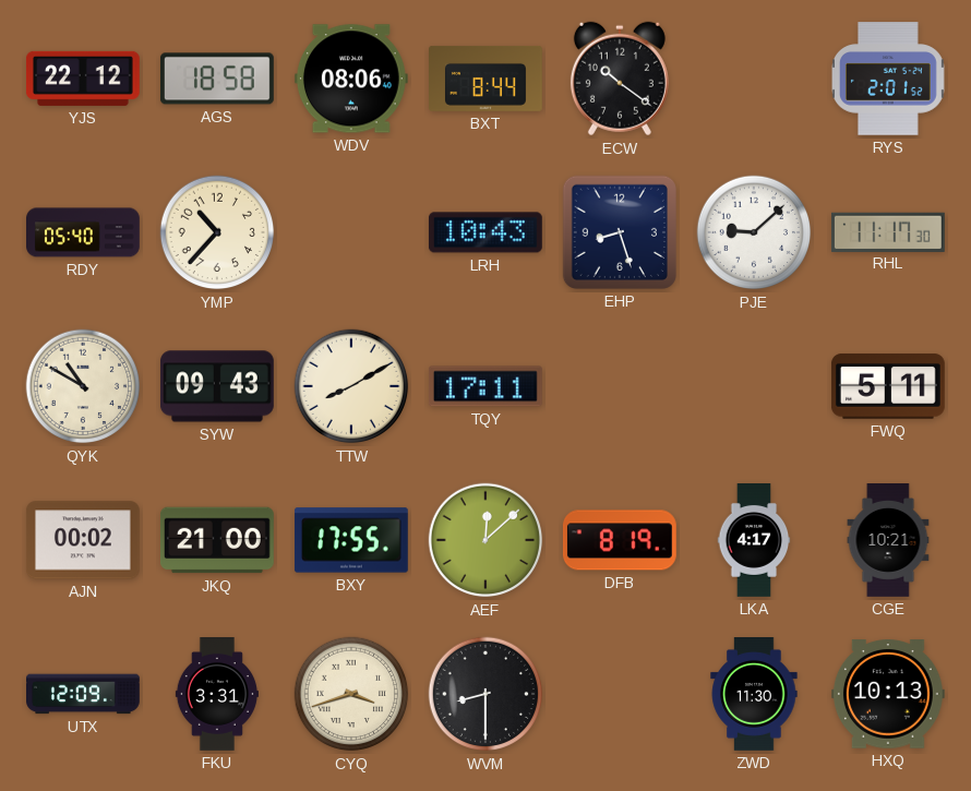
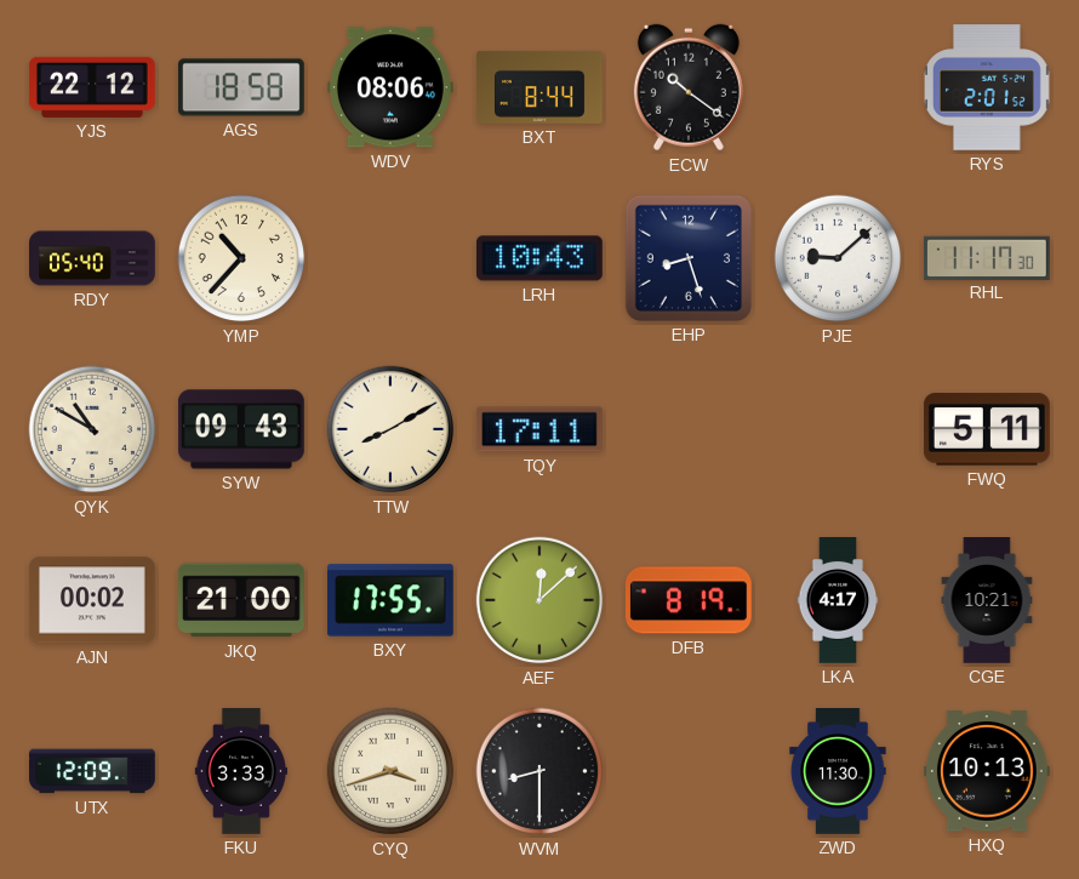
FKU: 3:31 -> 3:33 (241, 772)
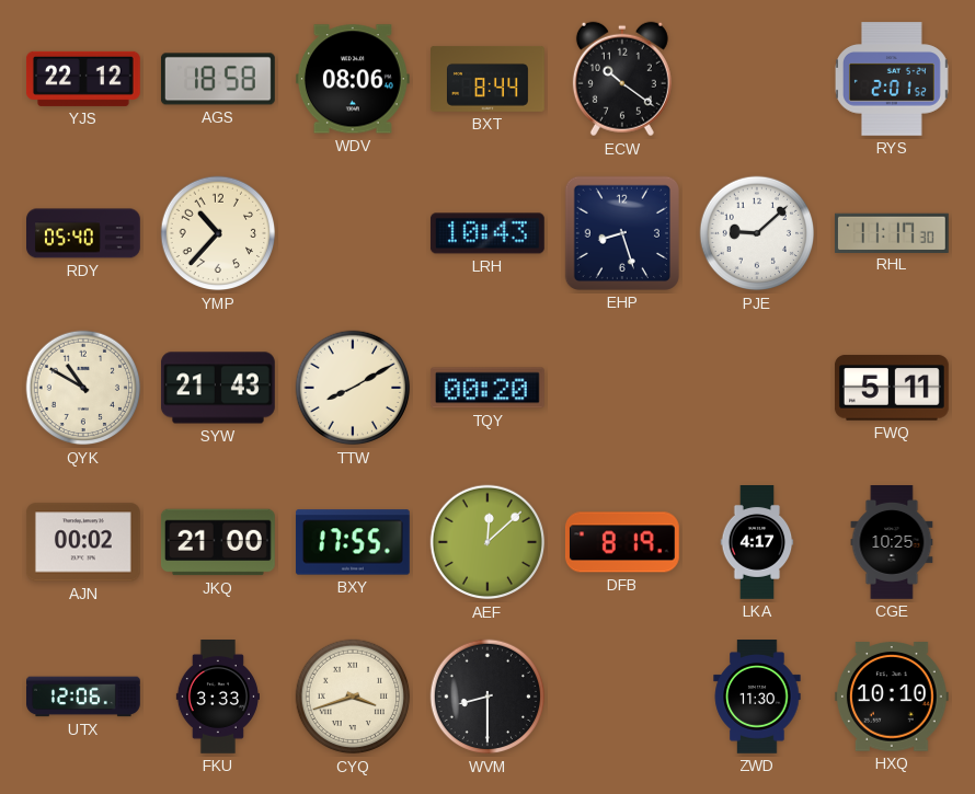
SYW: 09:43 -> 21:43 (218, 388)
TQY: 17:11 -> 00:20 (487, 388)
CGE: 10:21 -> 10:25 (892, 543)
UTX: 12:09 -> 12:06 (84, 697)
HXQ: 10:13 -> 10:10 (892, 697)
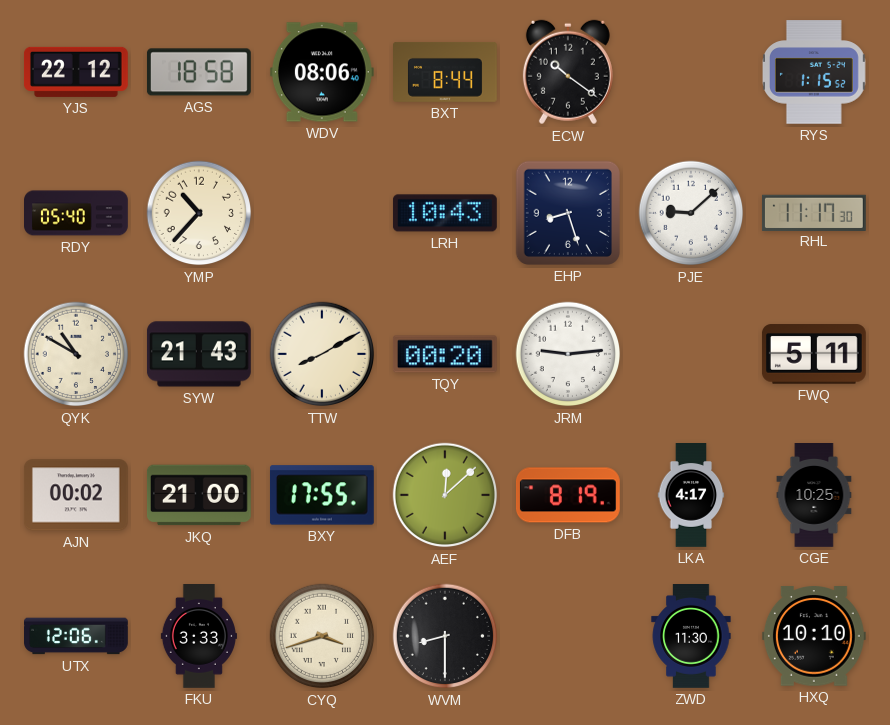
RYS: 2:01 -> 1:15 (814, 72)
JRM: none -> 9:14 (568, 354)
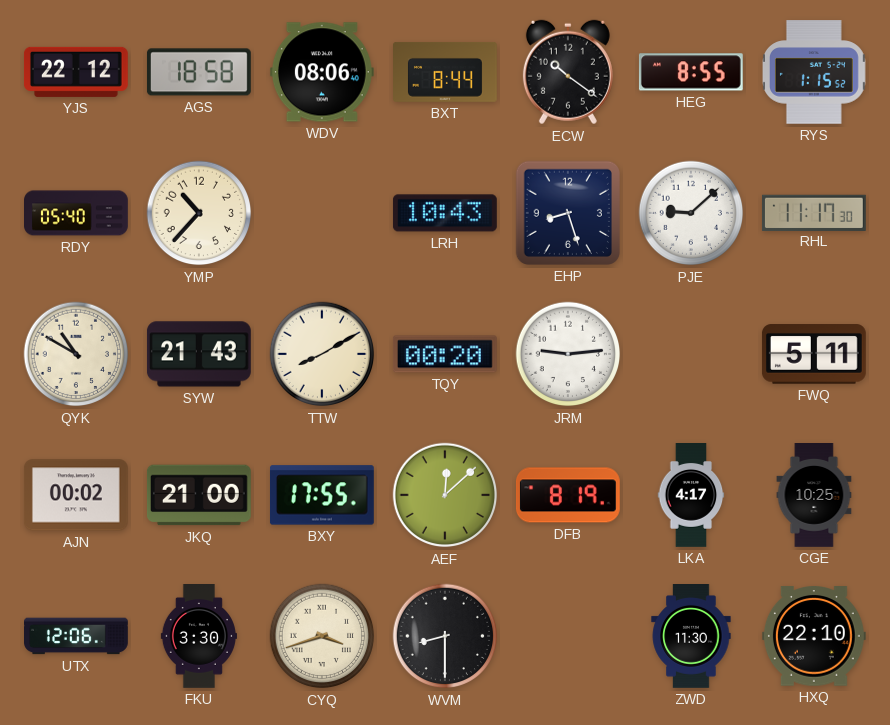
HEG: none -> 8:55 (691, 72)
FKU: 3:33 -> 3:30 (199, 637)
HXQ: 10:10 -> 22:10 (814, 636)
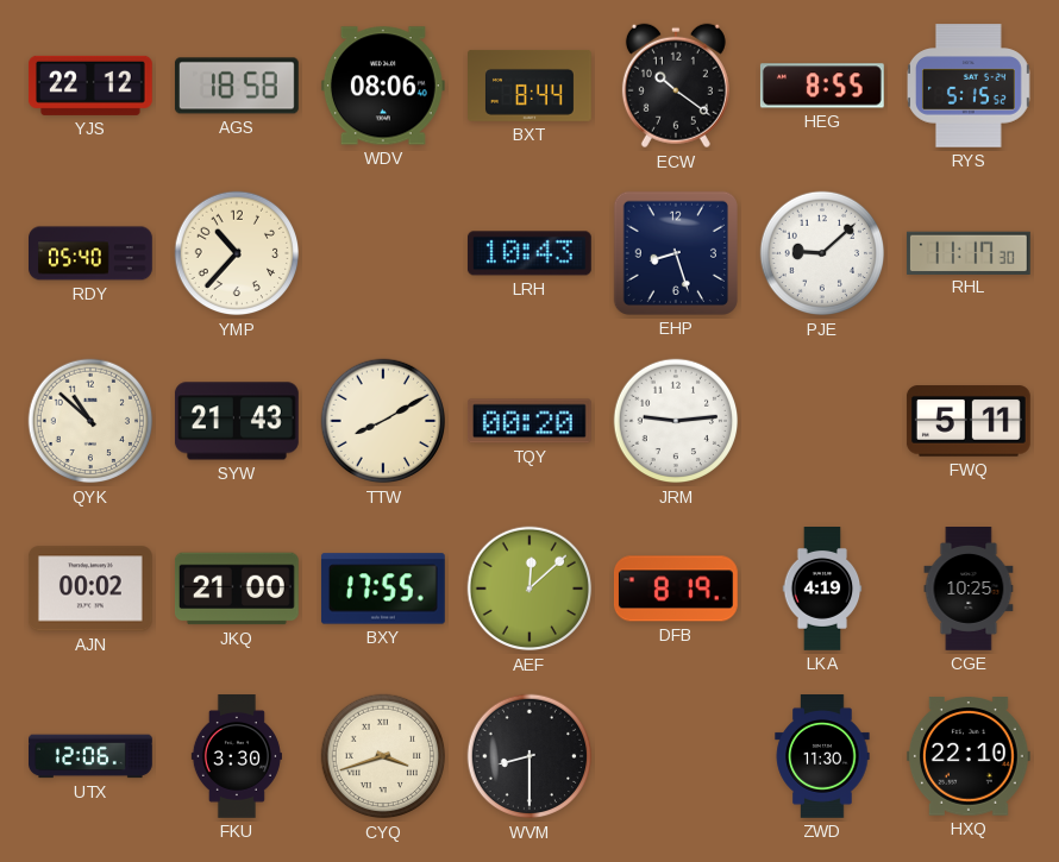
RYS: 1:15 -> 5:15 (969, 86)
QYK: 10:50 -> 10:52 (90, 421)
LKA: 4:17 -> 4:19 (822, 590)
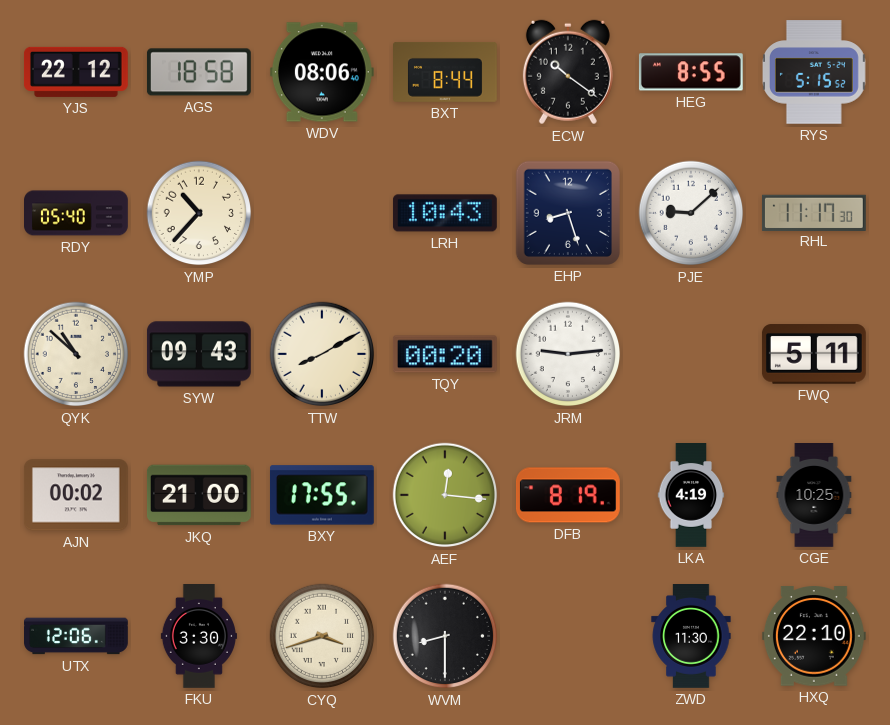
SYW: 21:43 -> 09:43 (199, 354)
AEF: 12:08 -> 12:16 (445, 495)
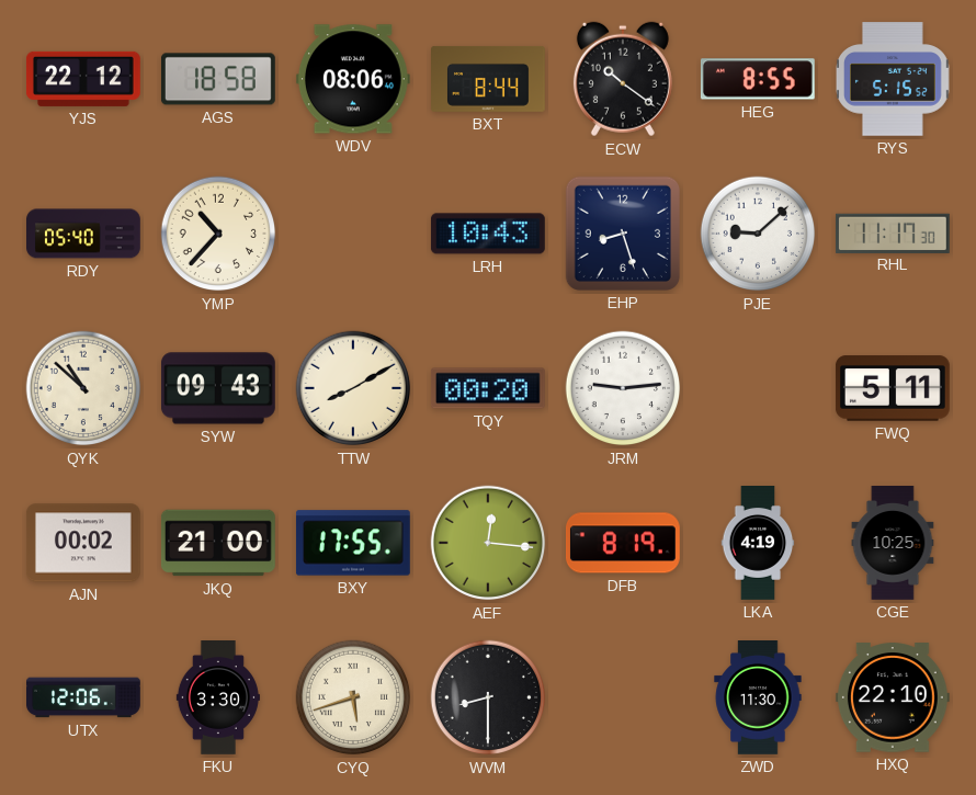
CYQ: 3:42 -> 5:42 (353, 697)
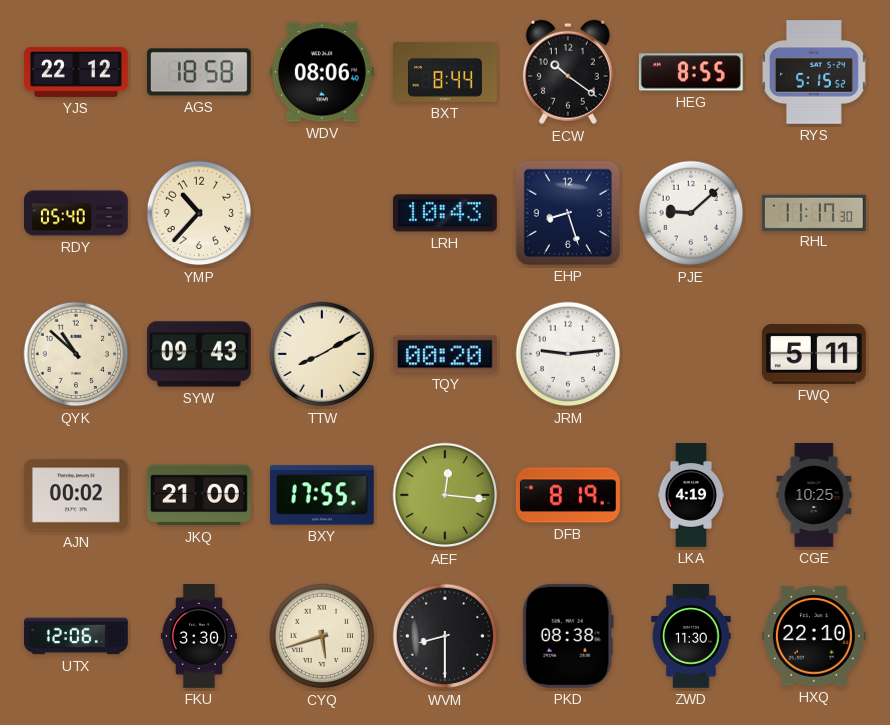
PKD: none -> 08:38 (568, 636)
